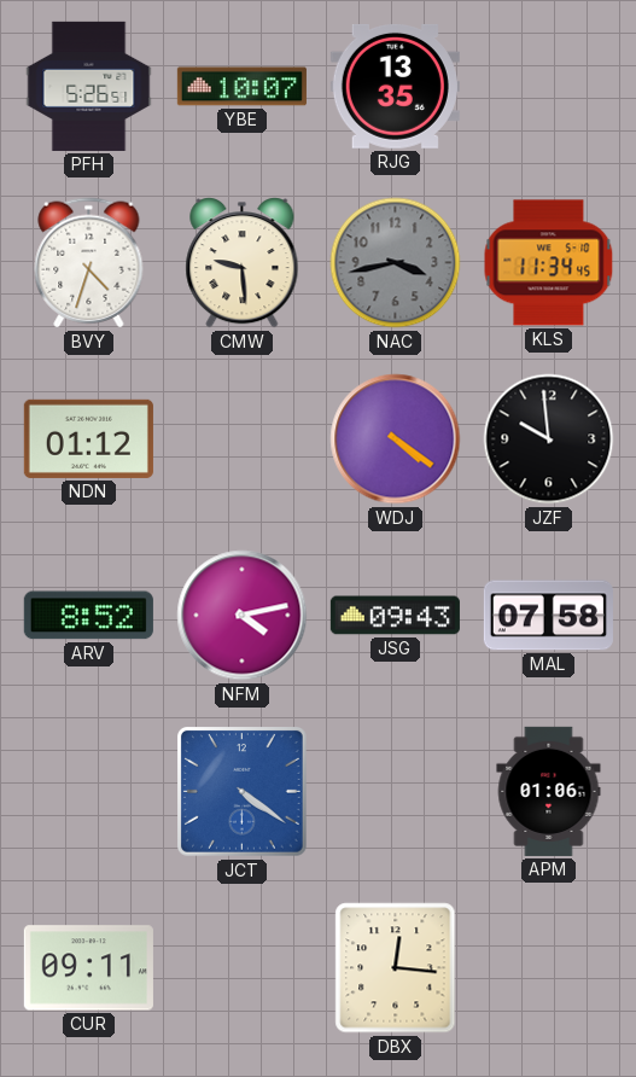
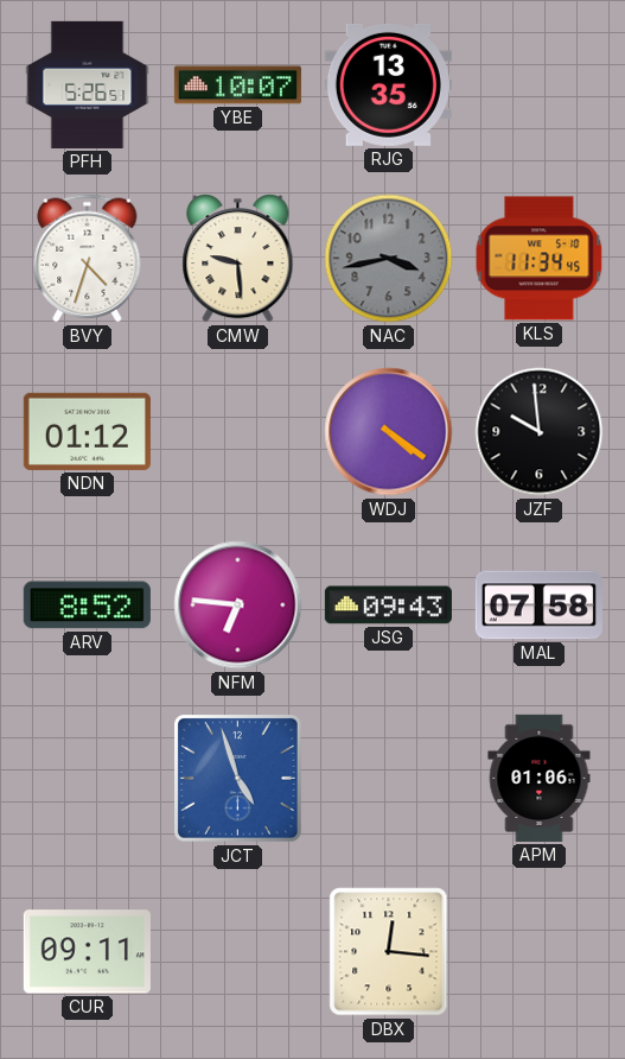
NFM: 4:13 -> 6:46 (238, 605)
JCT: 4:21 -> 4:57 (238, 779)
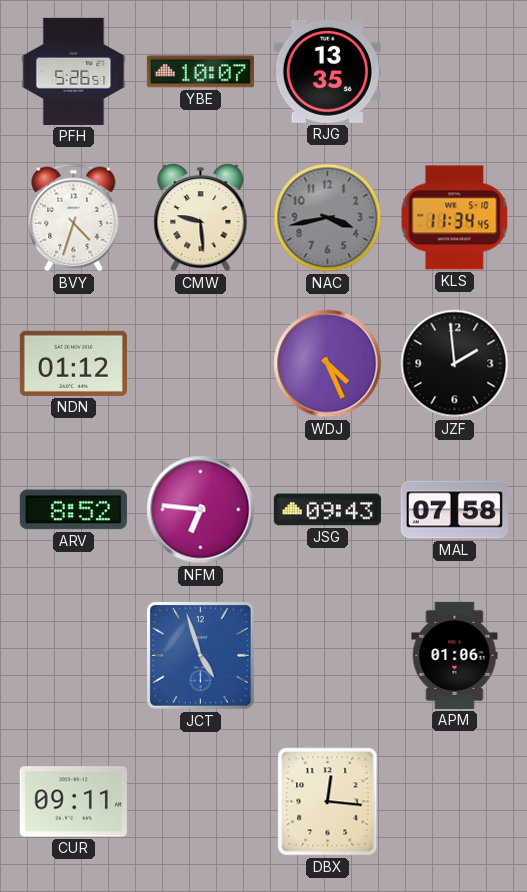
WDJ: 4:21 -> 4:26 (328, 364)
JZF: 9:59 -> 1:59 (455, 364)
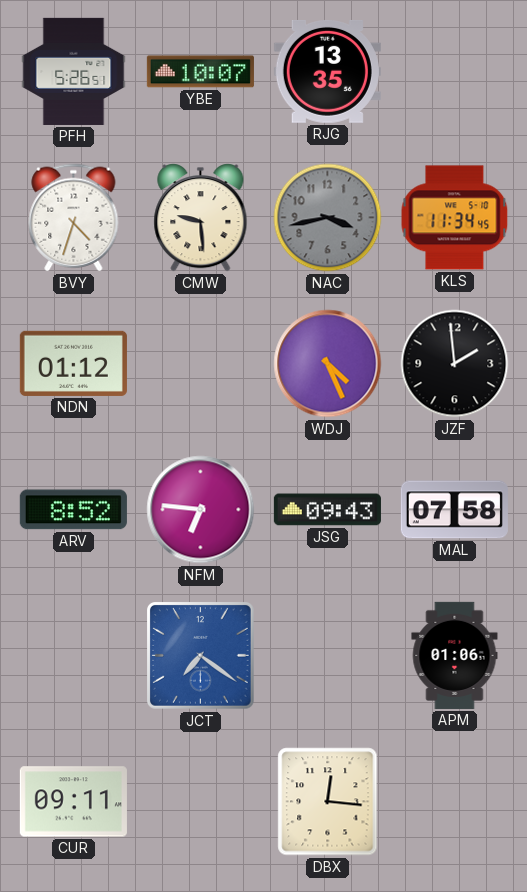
JCT: 4:57 -> 7:21 (201, 656)
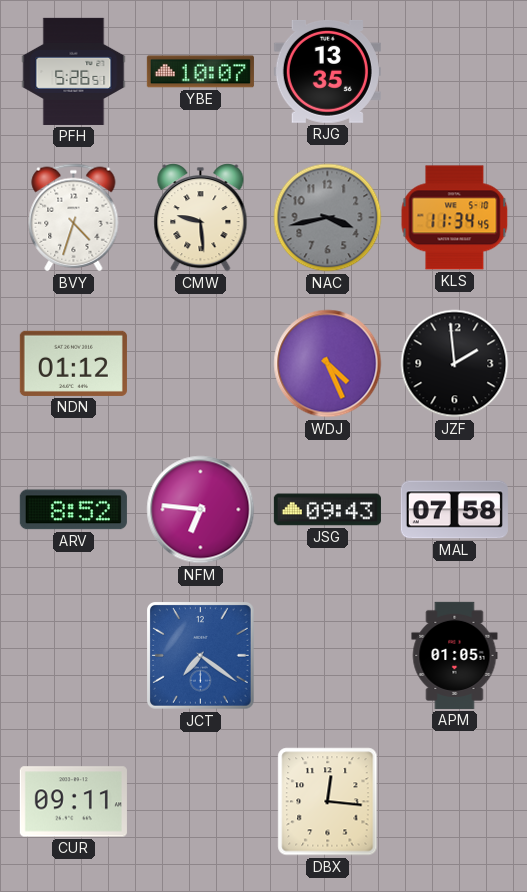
APM: 01:06 -> 01:05 (455, 655)
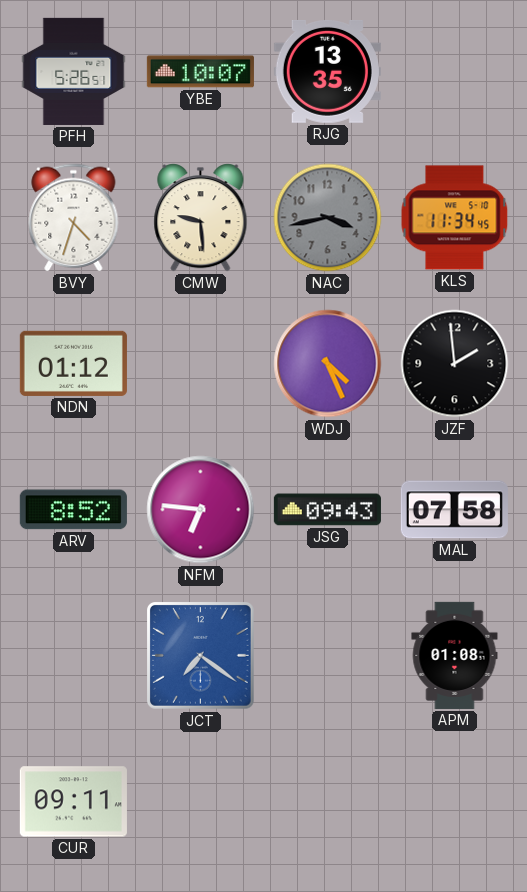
APM: 01:05 -> 01:08 (455, 655)
DBX: 12:16 -> none (328, 802)
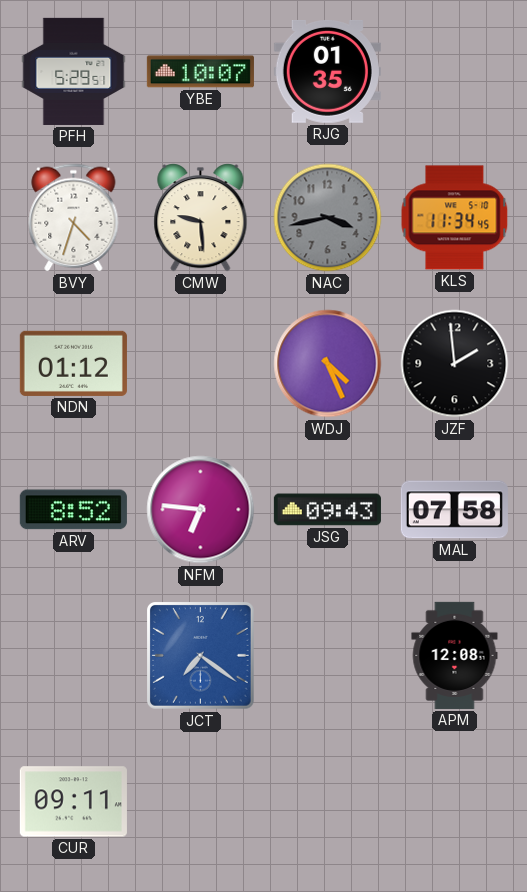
PFH: 5:26 -> 5:29 (74, 71)
RJG: 13:35 -> 01:35 (327, 71)
APM: 01:08 -> 12:08 (455, 655)
